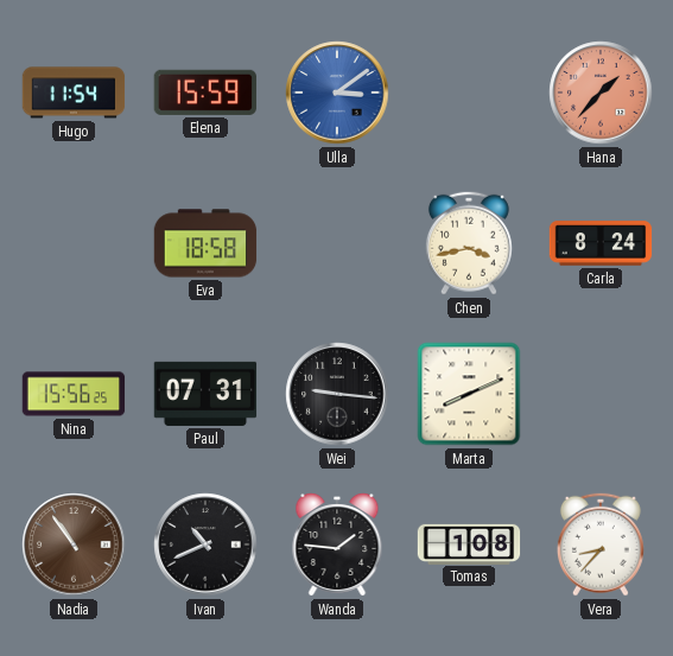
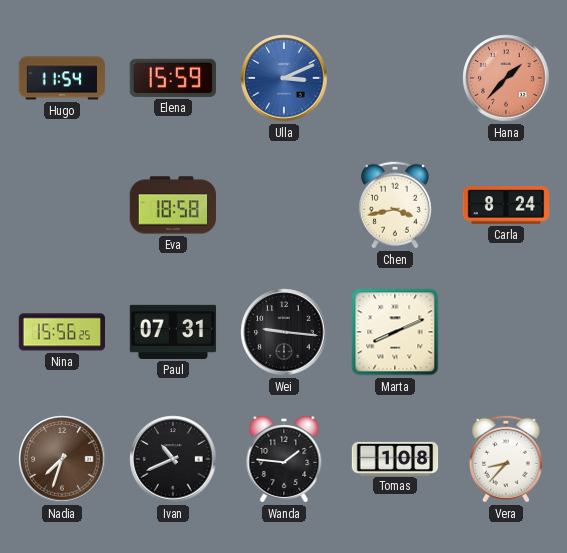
Ulla: 3:09 -> 3:11 (284, 78)
Nadia: 10:54 -> 7:33 (62, 459)
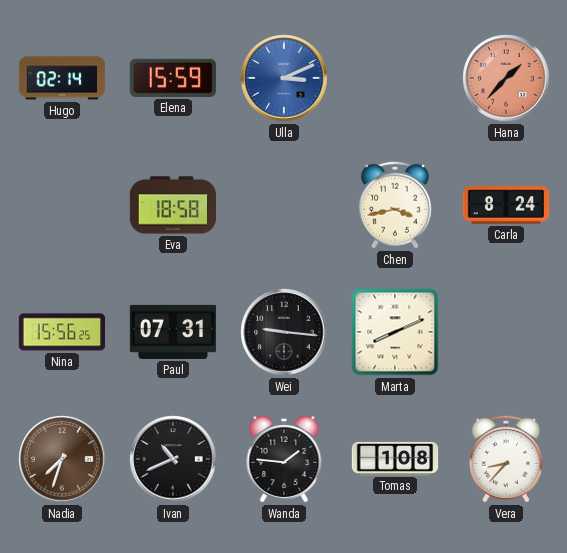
Hugo: 11:54 -> 02:14 (62, 78)
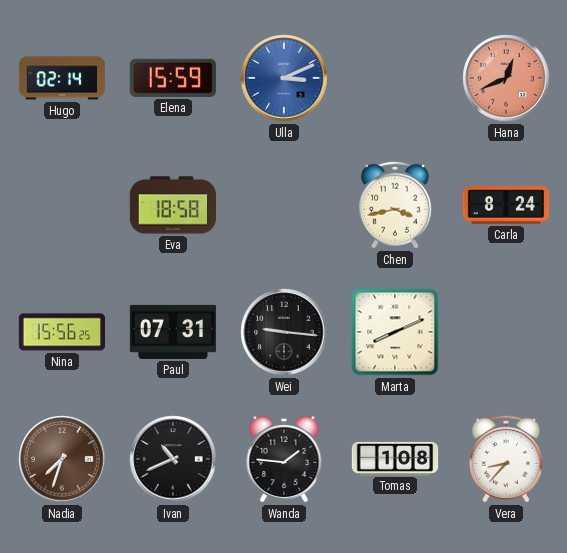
Hana: 1:37 -> 12:41 (506, 78)
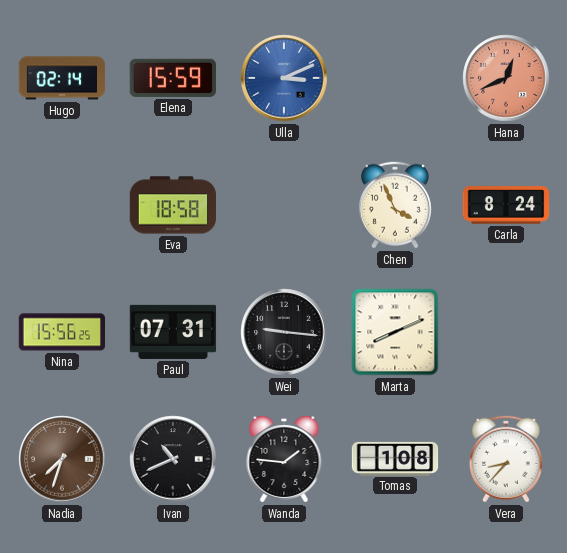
Chen: 3:43 -> 3:56 (395, 205)
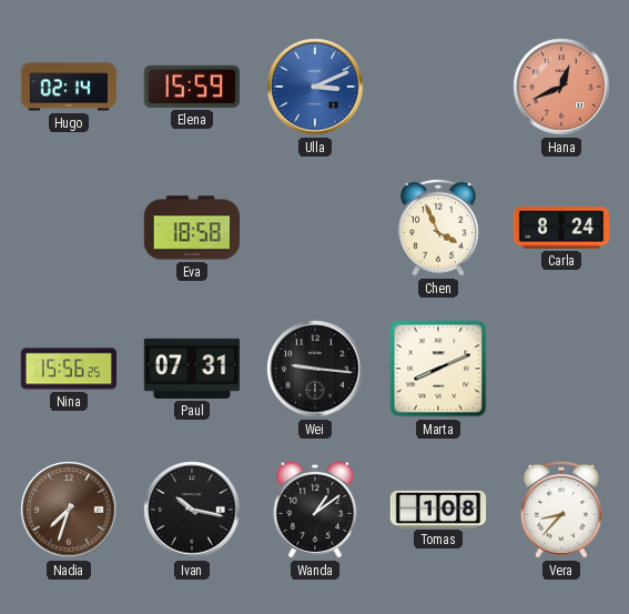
Ivan: 10:41 -> 10:17 (192, 510)
Wanda: 1:46 -> 1:09 (315, 511)
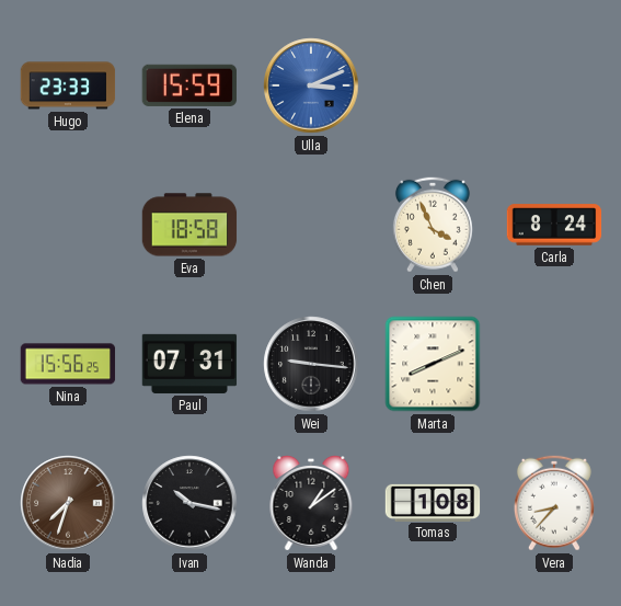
Hugo: 02:14 -> 23:33 (68, 85)
Hana: 12:41 -> none (561, 87)
